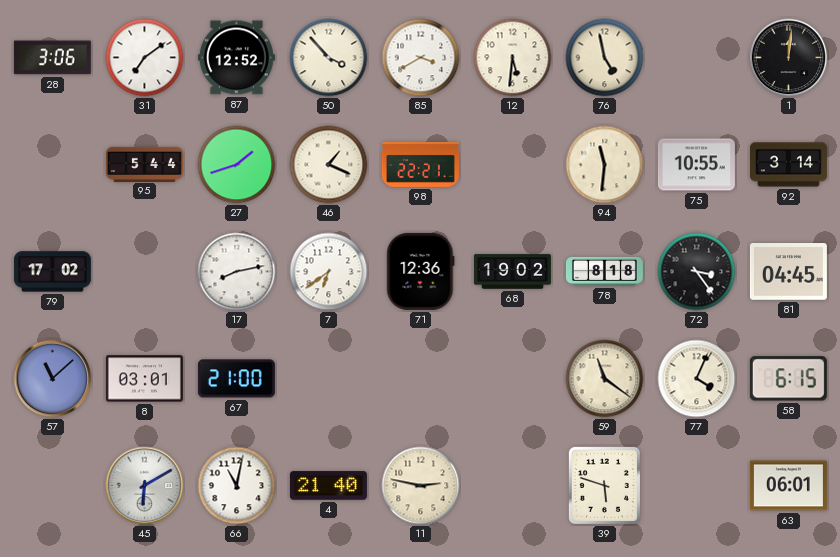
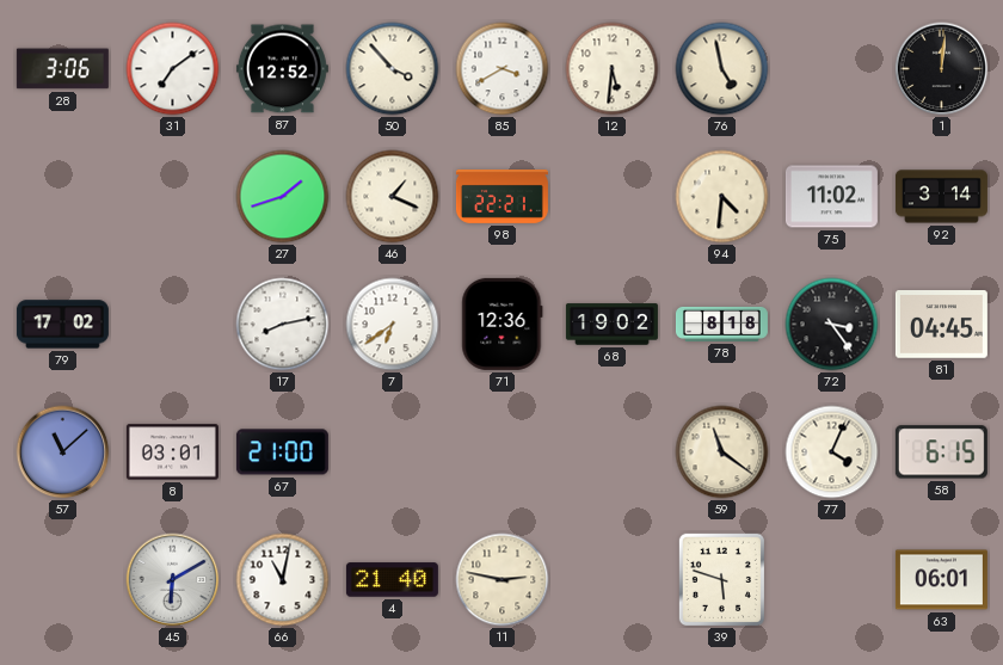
95: 5:44 -> none (144, 164)
94: 11:31 -> 4:31 (722, 197)
75: 10:55 -> 11:02 (831, 197)
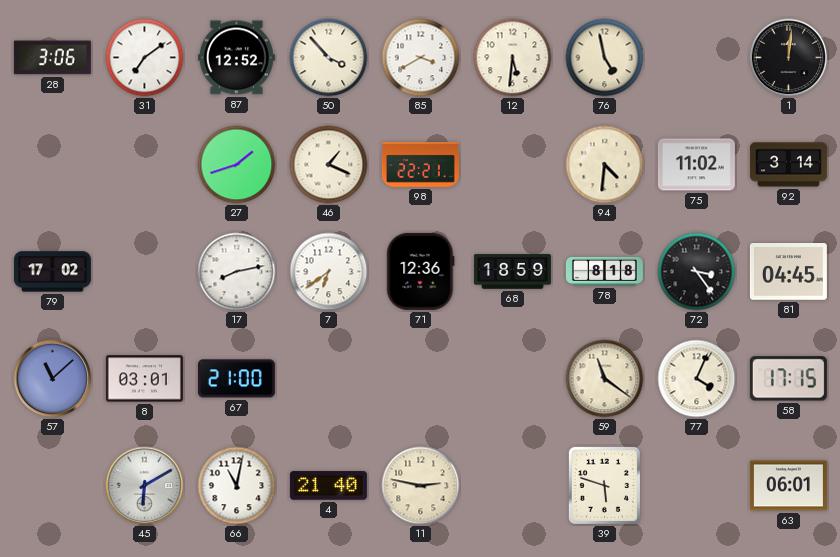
68: 19:02 -> 18:59 (512, 272)
58: 6:15 -> 17:15 (788, 379)
